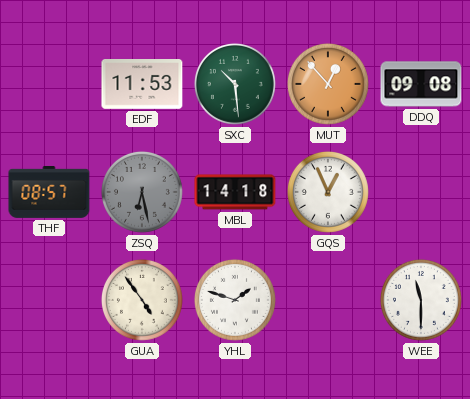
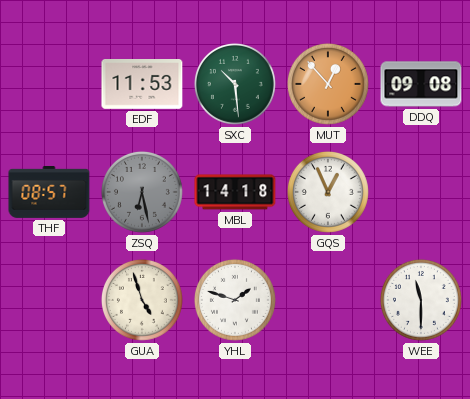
GUA: 4:54 -> 4:57 (142, 300)
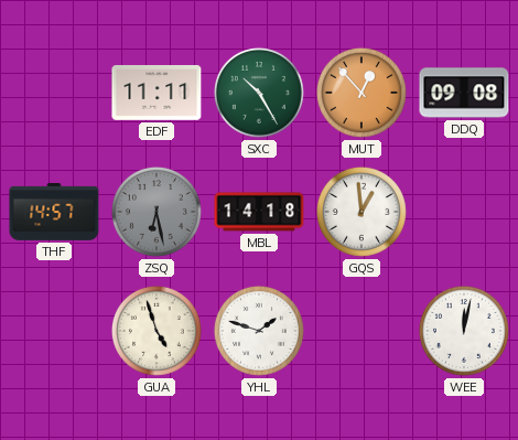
EDF: 11:53 -> 11:11 (157, 94)
SXC: 10:29 -> 10:25 (259, 93)
THF: 08:57 -> 14:57 (54, 213)
GQS: 12:56 -> 12:59 (361, 212)
WEE: 11:30 -> 12:02 (464, 331)
